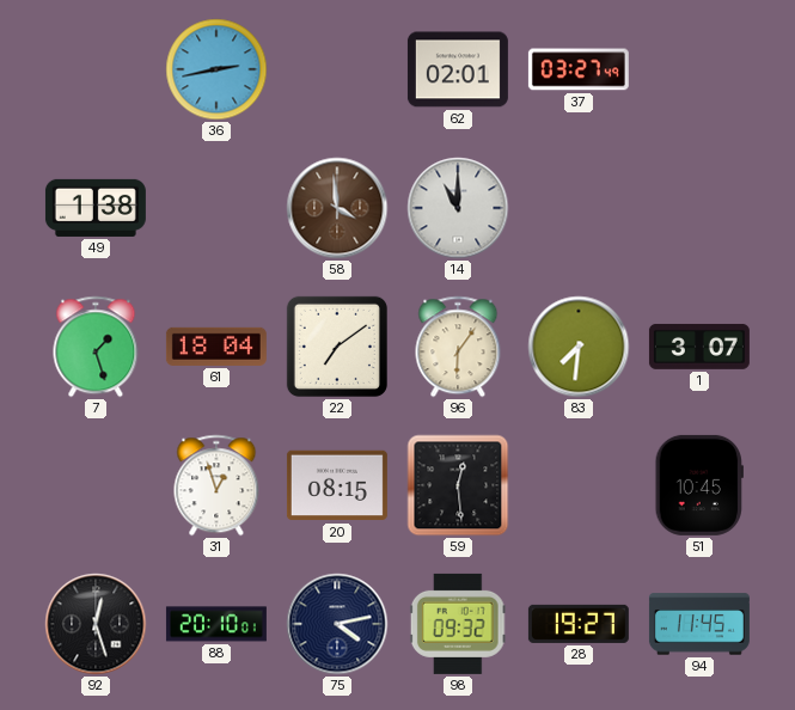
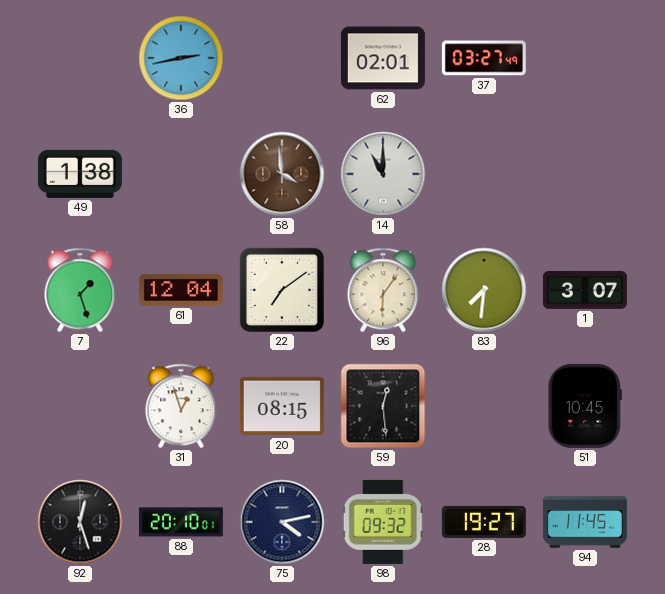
61: 18:04 -> 12:04 (181, 290)
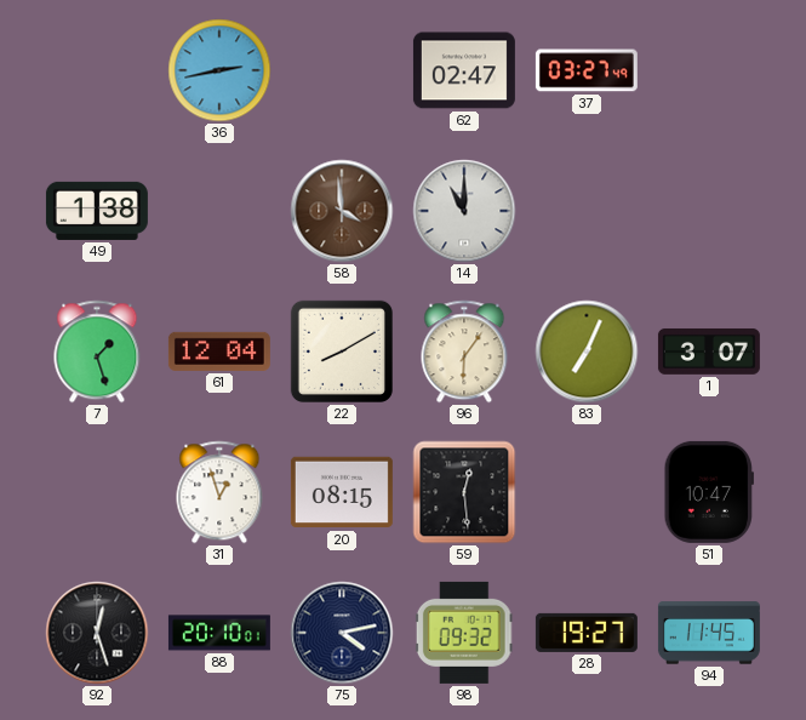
62: 02:01 -> 02:47 (464, 70)
22: 7:09 -> 8:10 (342, 352)
83: 7:31 -> 7:04 (587, 352)
51: 10:45 -> 10:47 (709, 492)
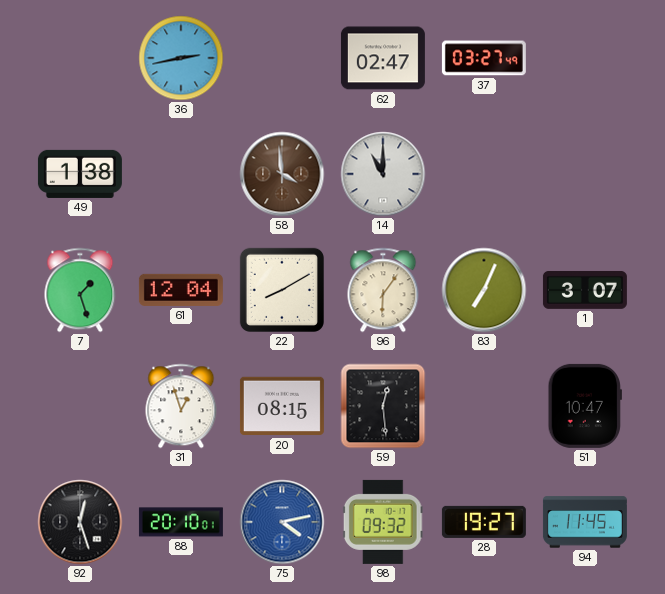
75 dial: navy -> blue (282, 522)
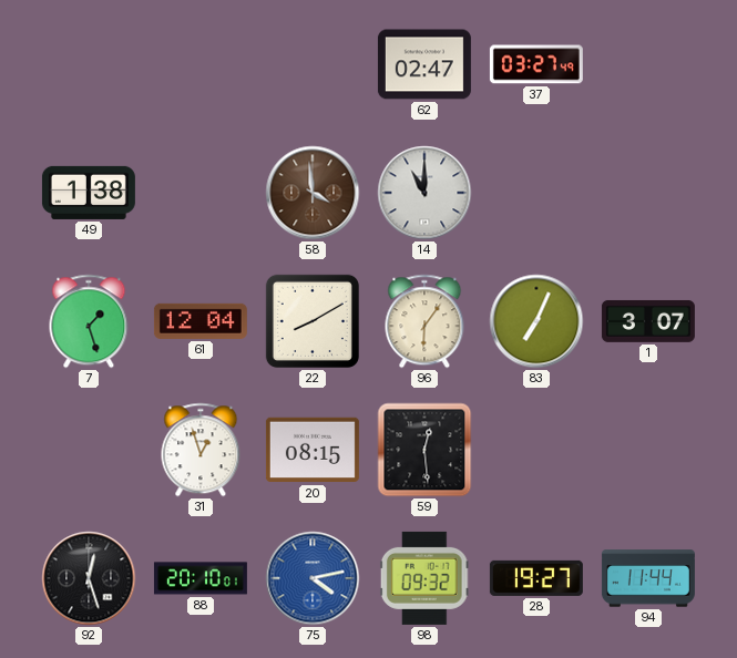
36: 2:43 -> none (181, 58)
51: 10:47 -> none (585, 406)
94: 11:45 -> 11:44 (648, 578)
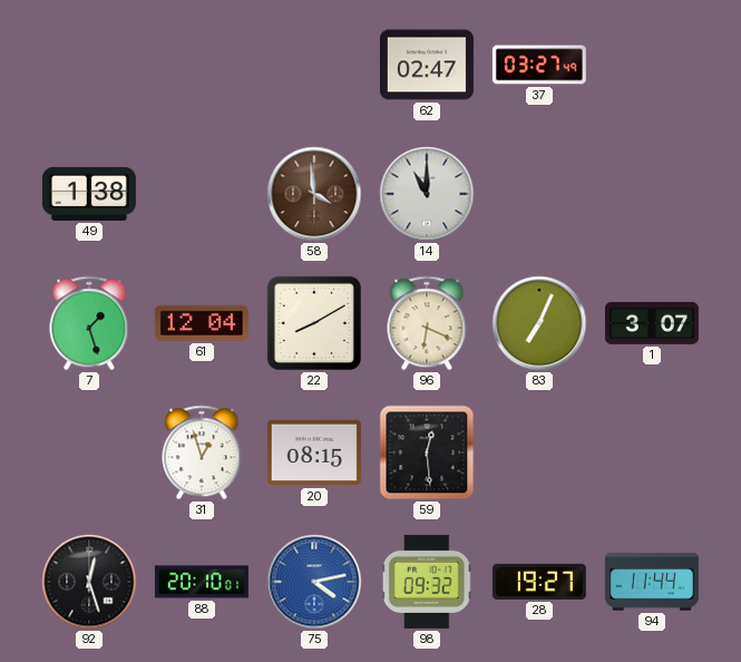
96: 6:06 -> 6:19 (427, 323)
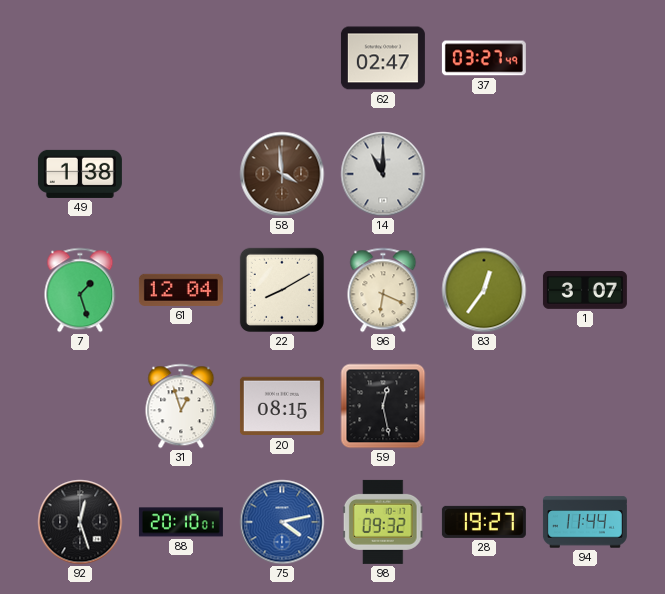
83: 7:04 -> 12:36 (484, 290)
59: 12:29 -> 12:28 (383, 406)
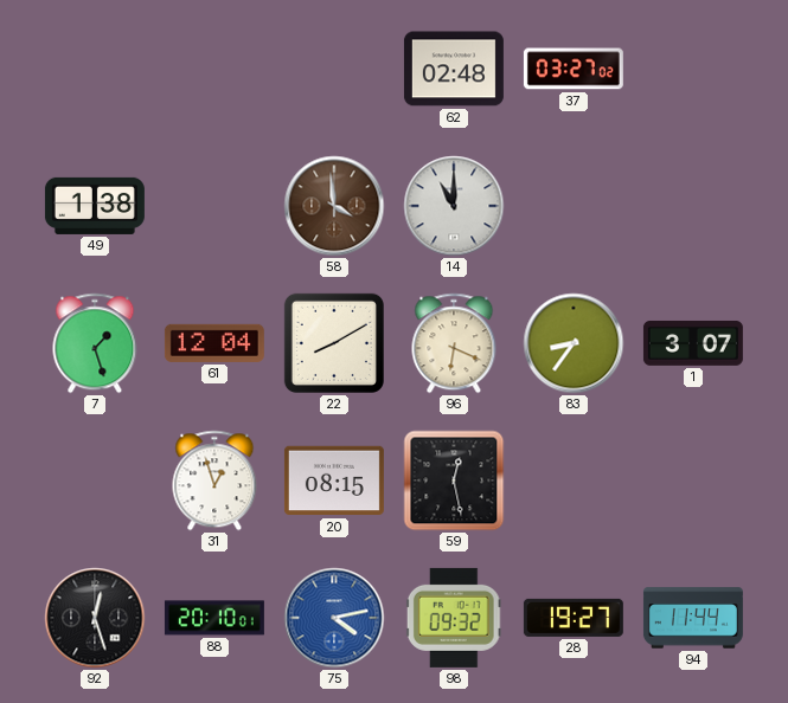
62: 02:47 -> 02:48 (454, 69)
37: 03:27:49 -> 03:27:02 (574, 69)
83: 12:36 -> 8:36 (574, 343)
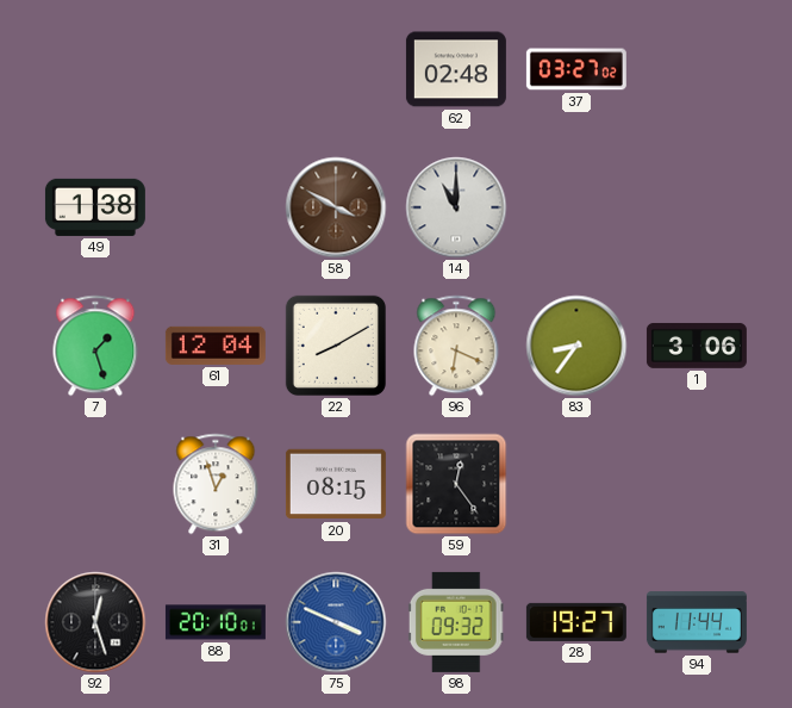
58: 3:59 -> 3:50 (336, 207)
1: 3:07 -> 3:06 (697, 346)
59: 12:28 -> 12:24 (456, 484)
75: 4:13 -> 3:49 (336, 622)
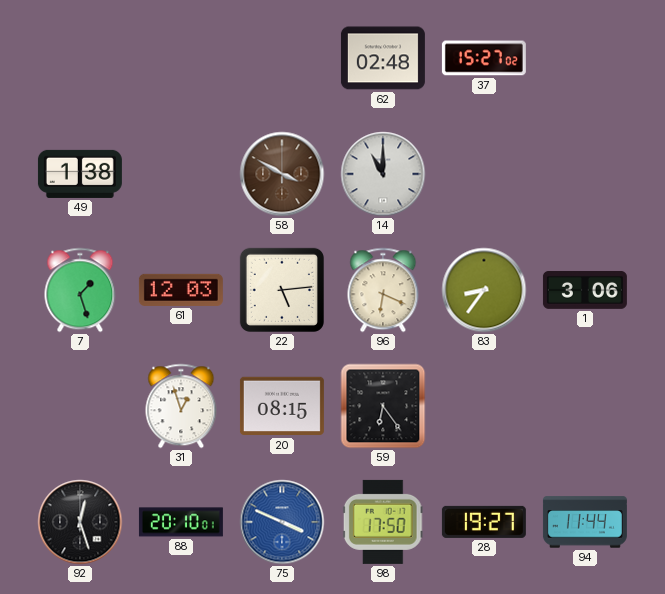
37: 03:27 -> 15:27 (484, 58)
61: 12:04 -> 12:03 (181, 290)
22: 8:10 -> 5:14 (282, 290)
59: 12:24 -> 6:24 (383, 406)
98: 09:32 -> 17:50 (383, 522)
